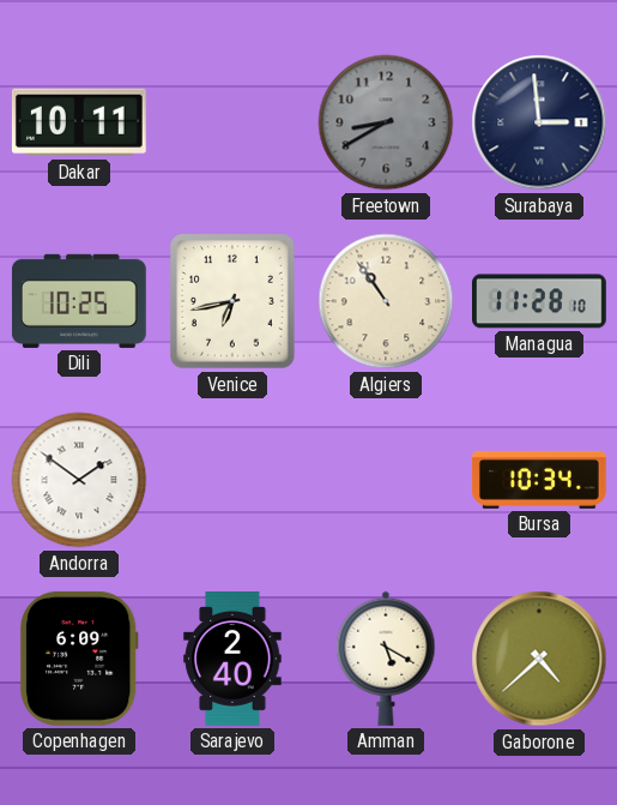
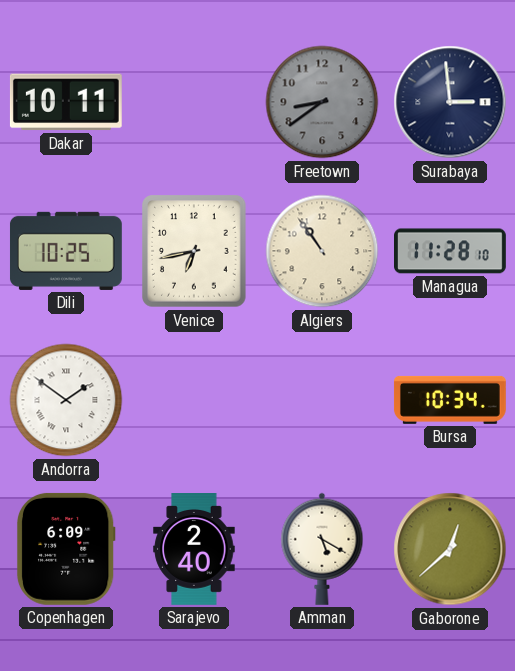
Freetown: 8:40 -> 8:39 (322, 102)
Gaborone: 4:38 -> 12:38 (450, 549)
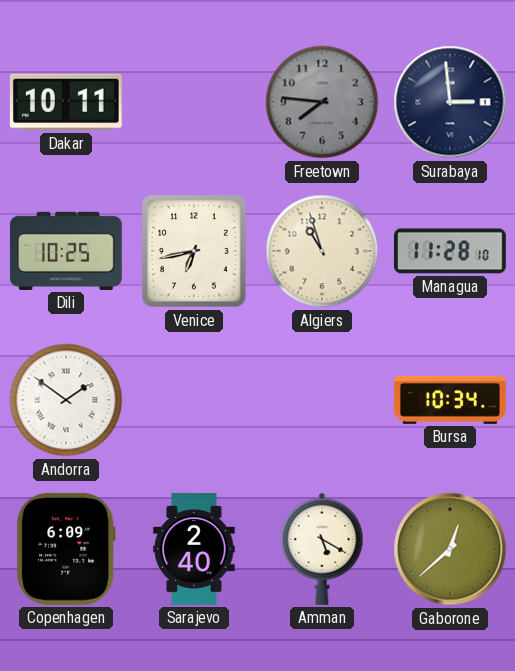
Freetown: 8:39 -> 7:46 (322, 102)
Algiers: 10:54 -> 10:57 (322, 251)
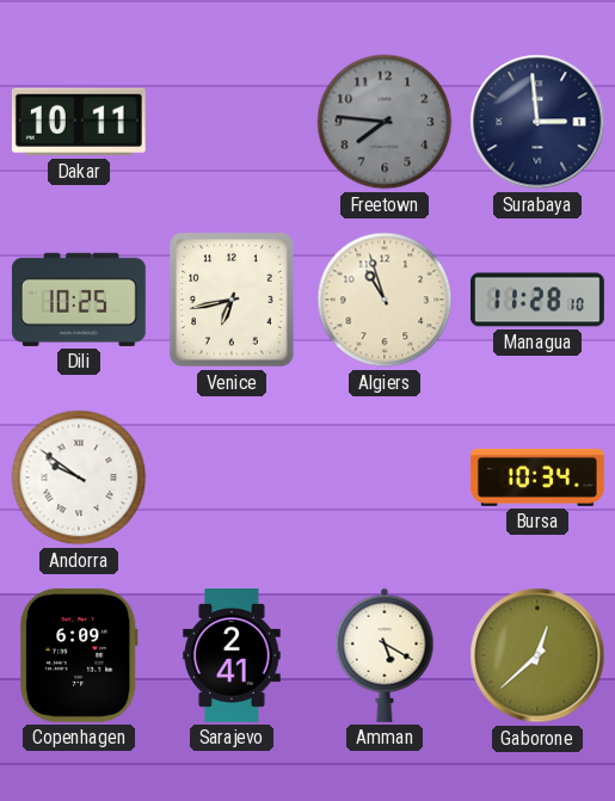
Andorra: 1:51 -> 9:51 (79, 477)
Sarajevo: 2:40 -> 2:41 (232, 657)
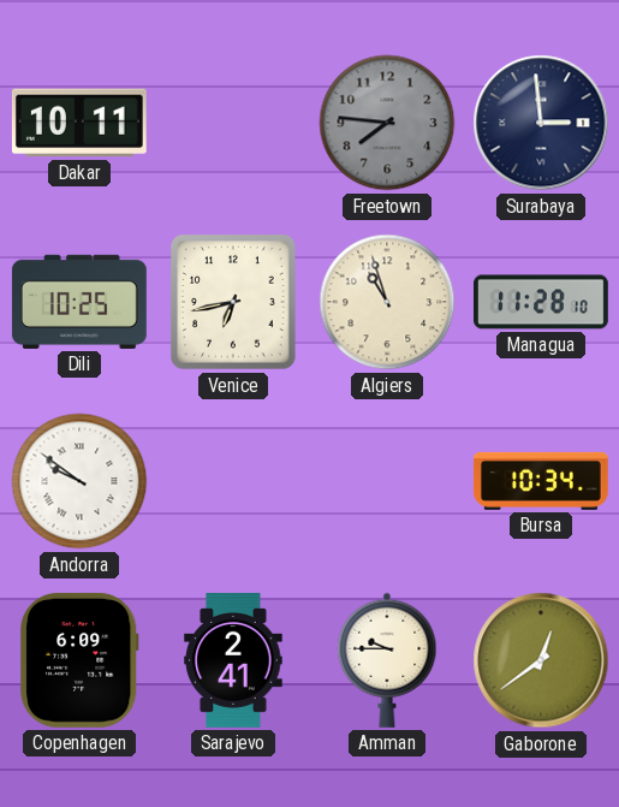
Amman: 5:20 -> 9:45 (387, 660)
Gaborone: 12:38 -> 12:39 (541, 660)
